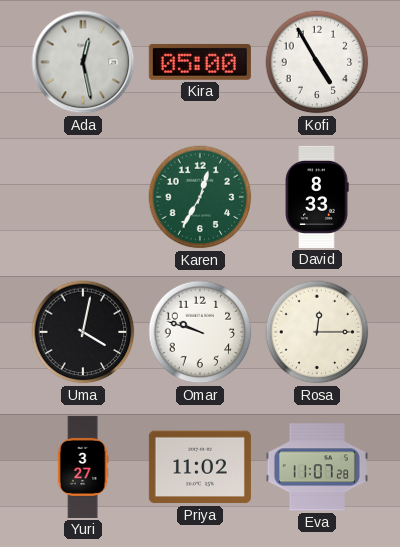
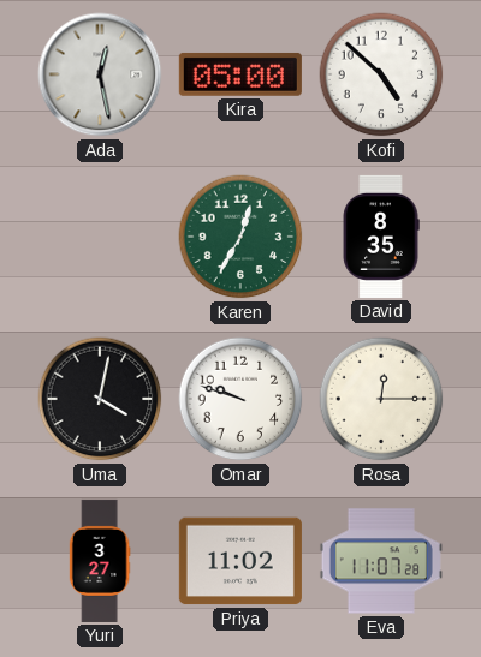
Kofi: 4:55 -> 4:52 (381, 74)
David: 8:33 -> 8:35 (381, 237)
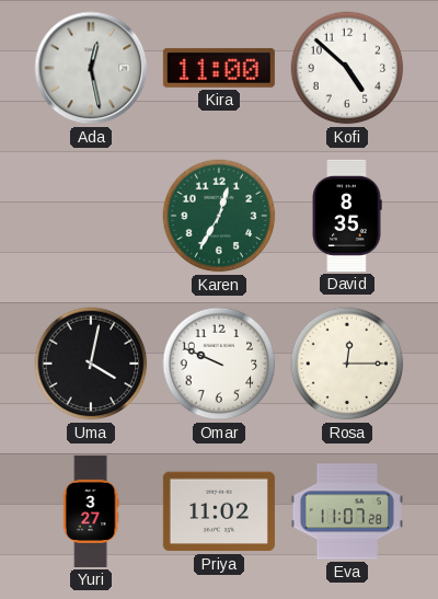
Kira: 05:00 -> 11:00 (219, 68)
Omar: 9:48 -> 9:49 (219, 364)
